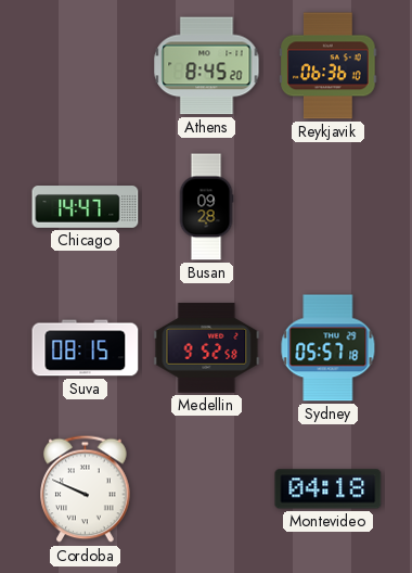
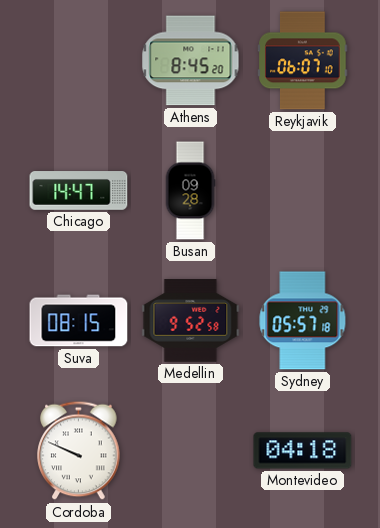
Reykjavik: 06:36 -> 06:07 (303, 61)
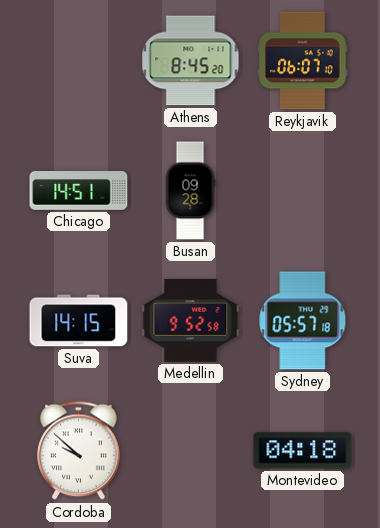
Chicago: 14:47 -> 14:51 (79, 191)
Suva: 08:15 -> 14:15 (79, 321)
Cordoba: 9:49 -> 9:52 (79, 451)
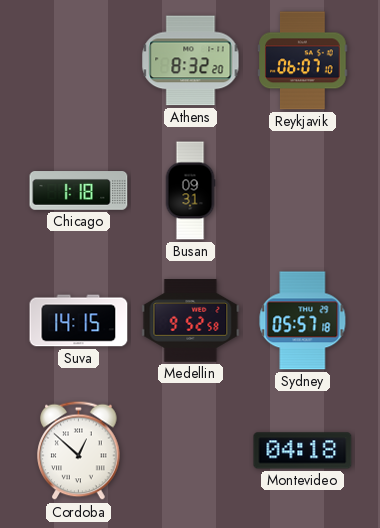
Athens: 8:45 -> 8:32 (191, 61)
Chicago: 14:51 -> 1:18 (79, 191)
Busan: 09:28 -> 09:31 (190, 191)
Cordoba: 9:52 -> 12:52 (79, 451)
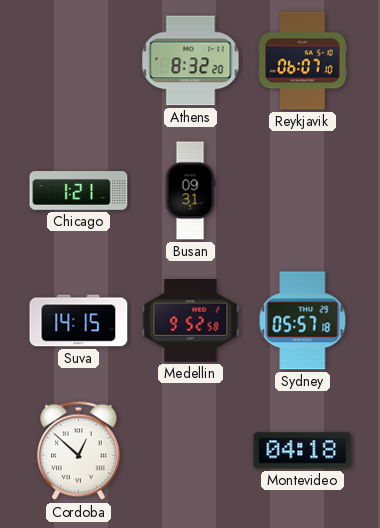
Chicago: 1:18 -> 1:21 (79, 191)
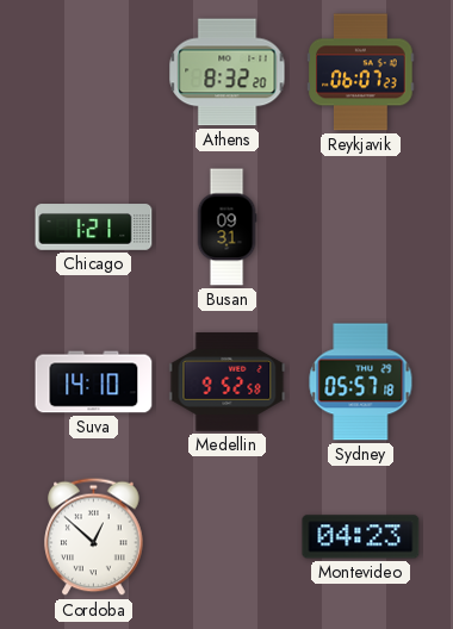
Reykjavik: 06:07:10 -> 06:07:23 (361, 73)
Suva: 14:15 -> 14:10 (94, 382)
Montevideo: 04:18 -> 04:23 (361, 537)
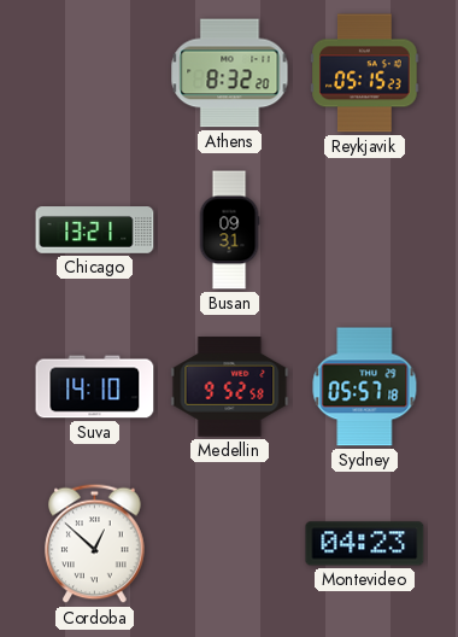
Reykjavik: 06:07 -> 05:15 (365, 74)
Chicago: 1:21 -> 13:21 (95, 230)
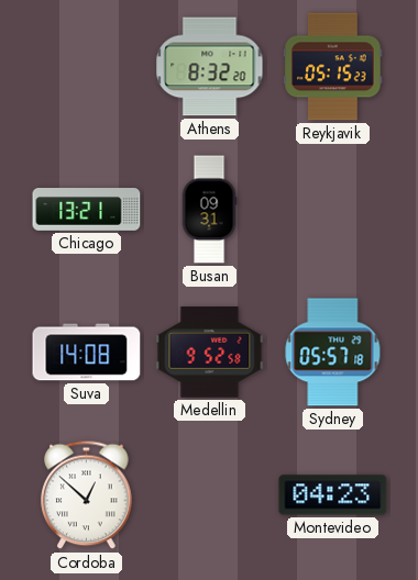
Suva: 14:10 -> 14:08 (87, 353)
